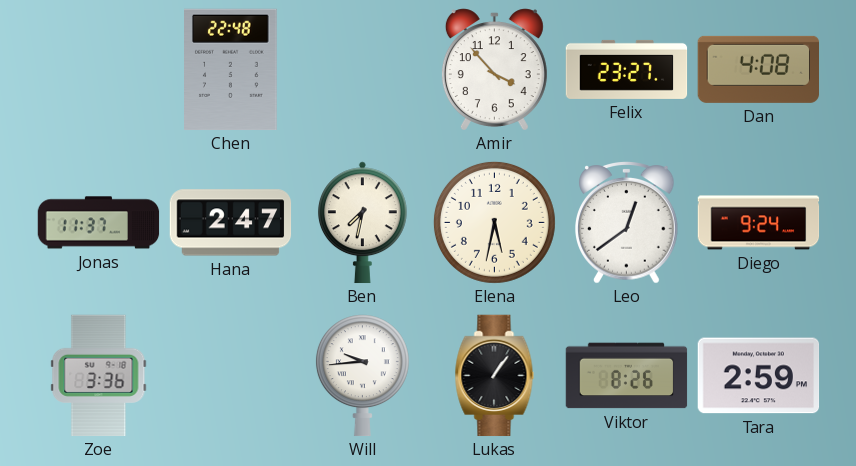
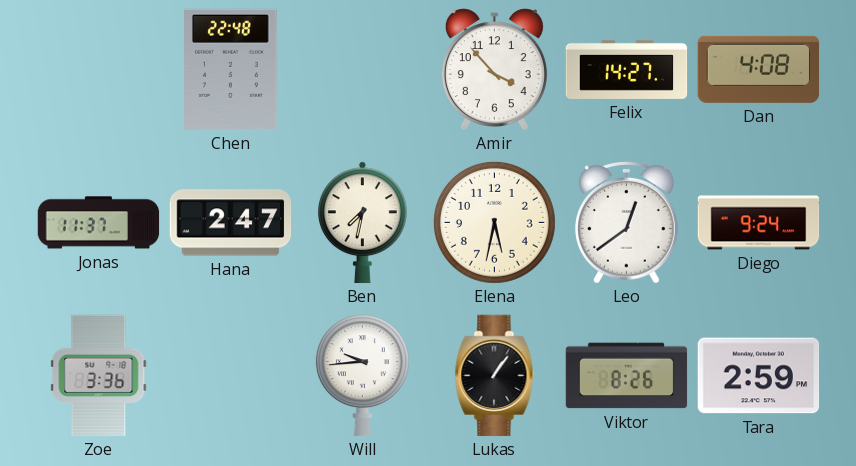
Felix: 23:27 -> 14:27 (627, 69)
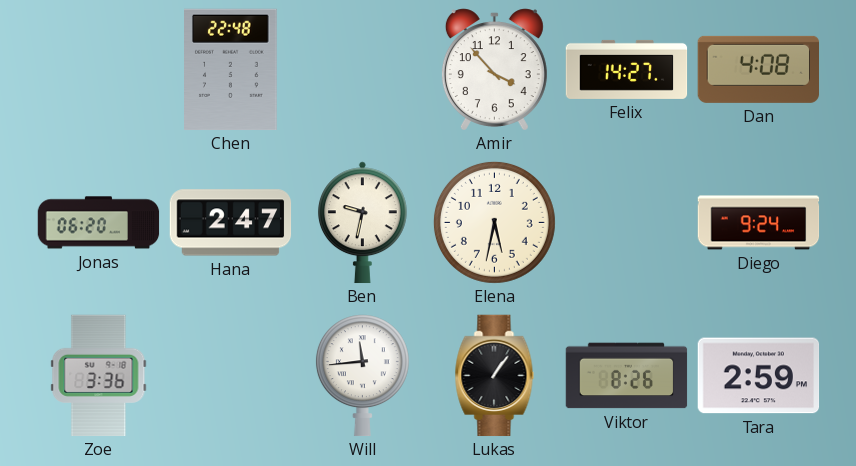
Jonas: 11:37 -> 06:20 (99, 223)
Ben: 7:32 -> 9:32 (362, 223)
Leo: 12:39 -> none (627, 223)
Will: 9:44 -> 11:44 (362, 376)
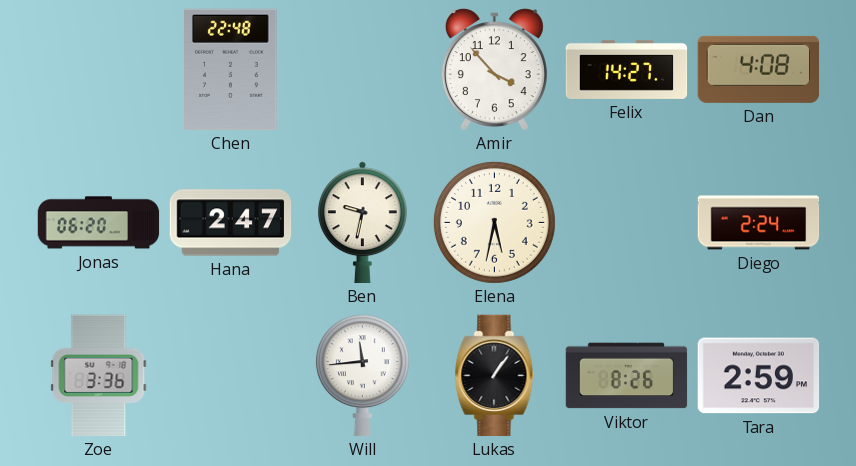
Diego: 9:24 -> 2:24 (759, 223)
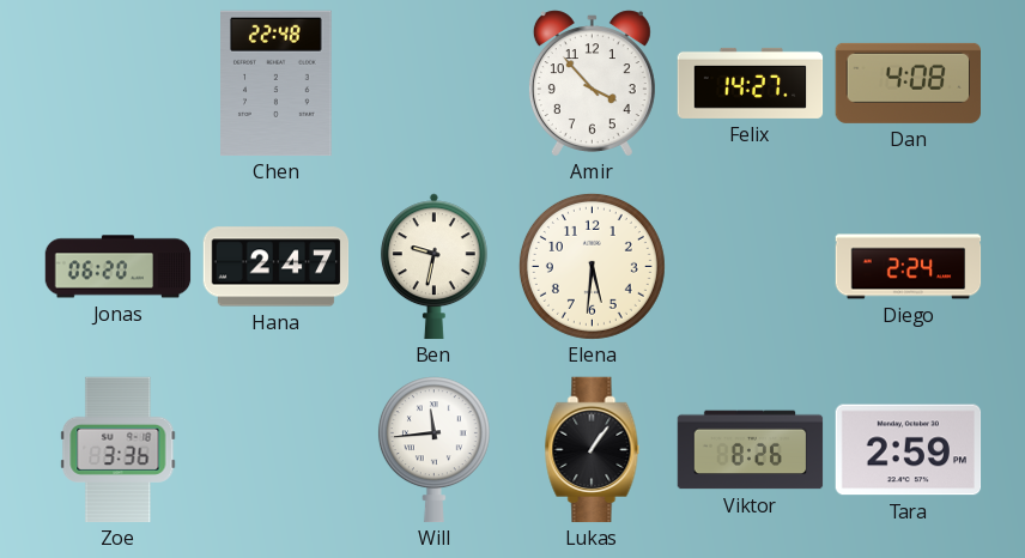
Elena: 5:32 -> 5:31 (592, 266)
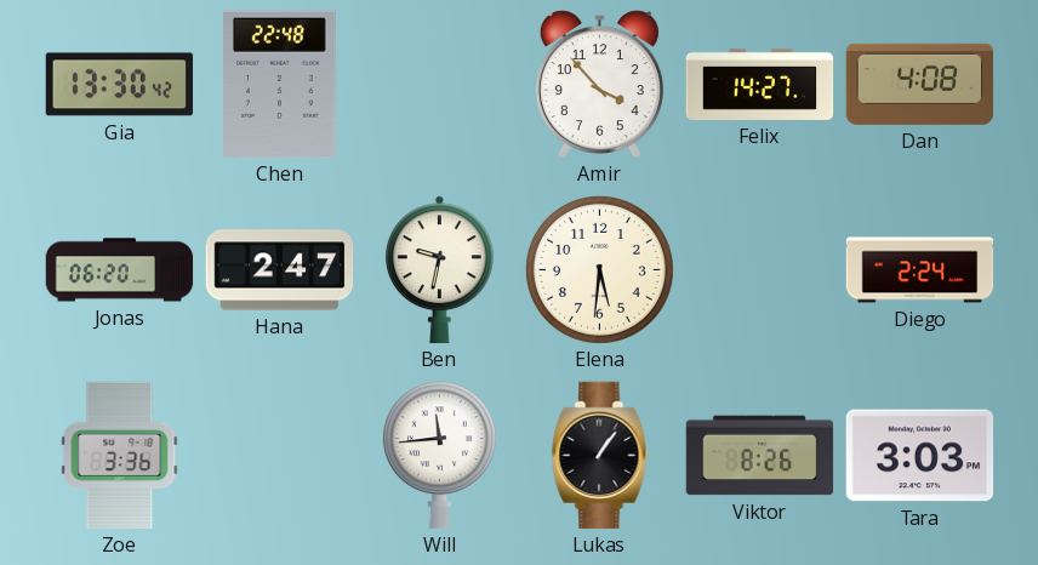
Gia: none -> 13:30 (120, 85)
Tara: 2:59 -> 3:03 (920, 456)
